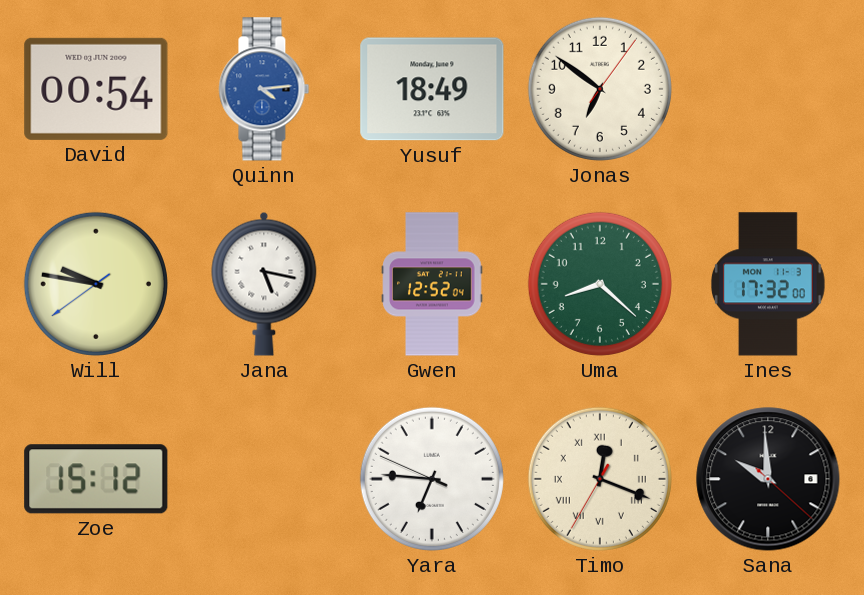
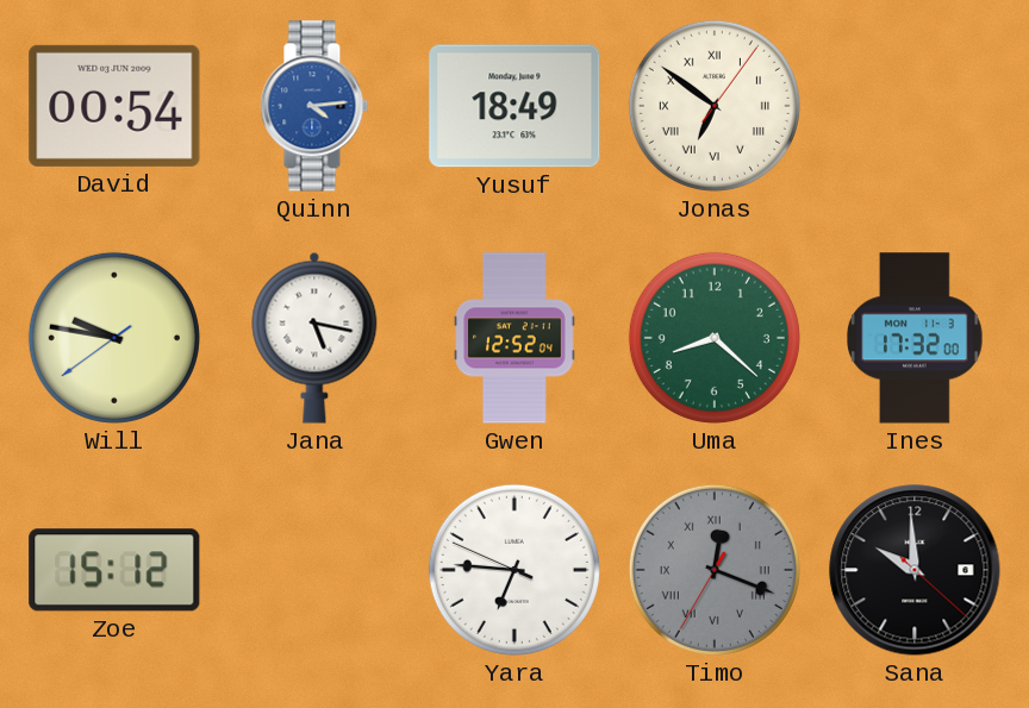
Jonas numerals: Arabic -> Roman (715, 106)
Timo dial: cream -> grey (715, 570)
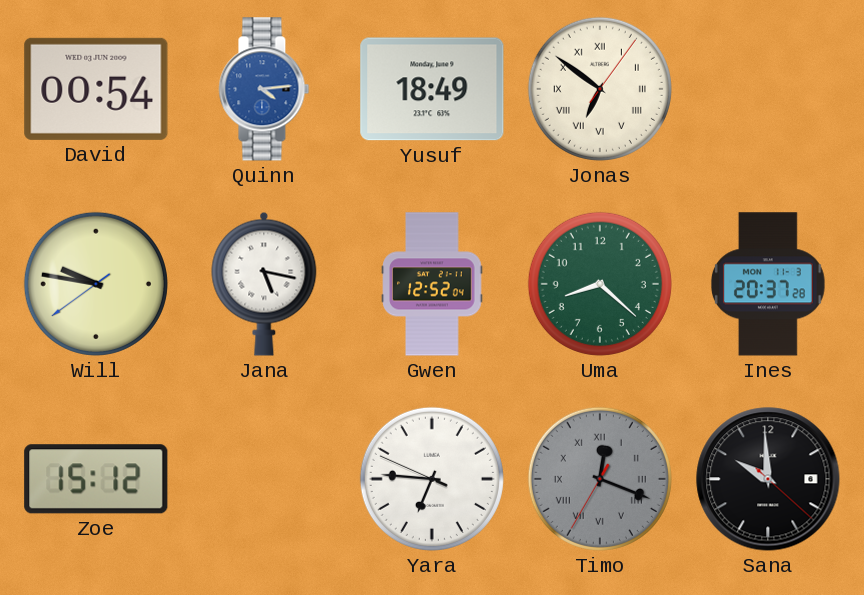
Ines: 17:32 -> 20:37 (769, 284)
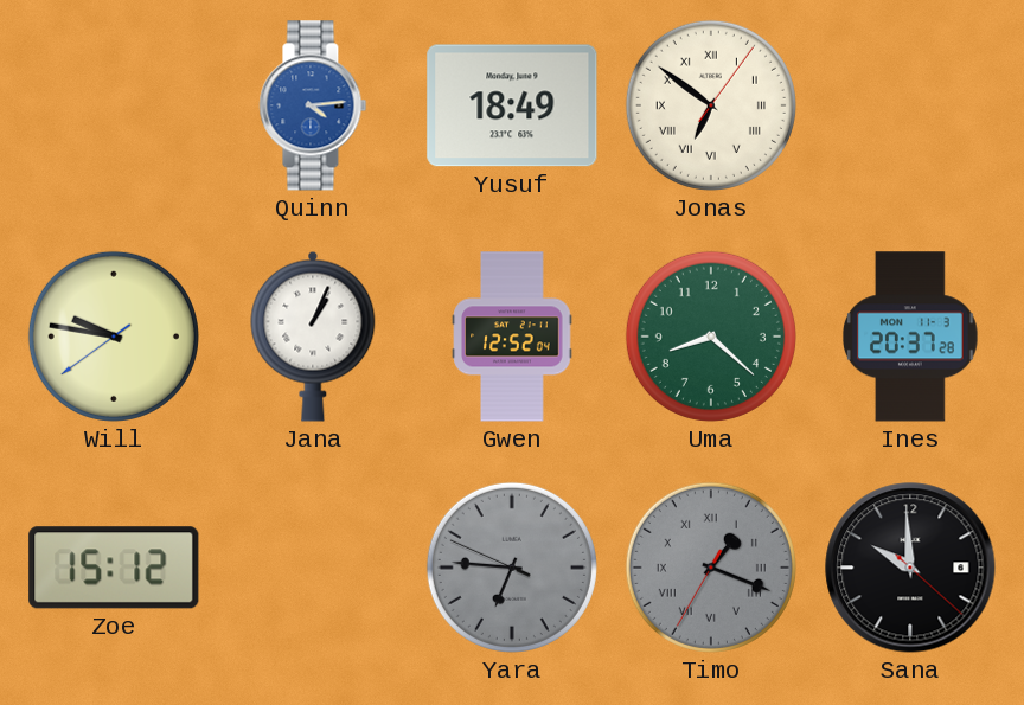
David: 00:54 -> none (96, 89)
Jana: 5:17 -> 1:04 (313, 337)
Yara dial: white -> grey (512, 568)
Timo: 12:18 -> 1:18 (711, 568)
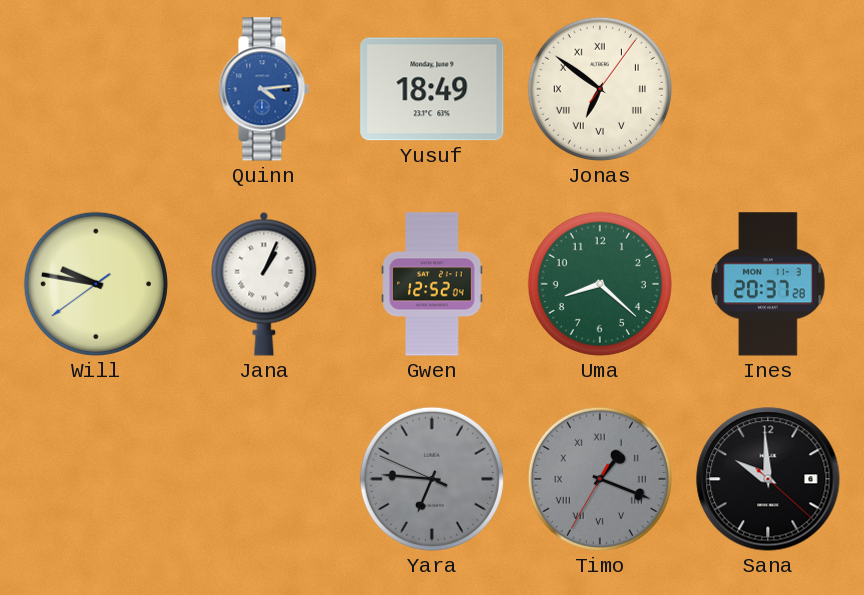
Zoe: 15:12 -> none (114, 568)
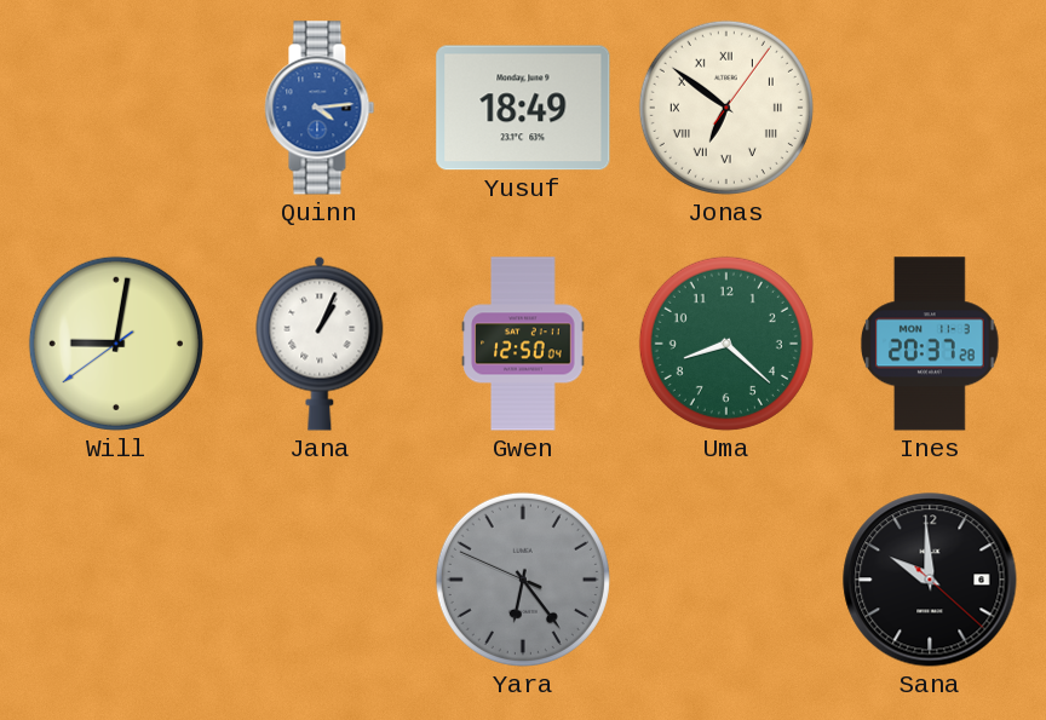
Will: 9:46 -> 9:01 (116, 344)
Gwen: 12:52 -> 12:50 (523, 344)
Yara: 6:45 -> 6:23 (523, 580)
Timo: 1:18 -> none (600, 479)
